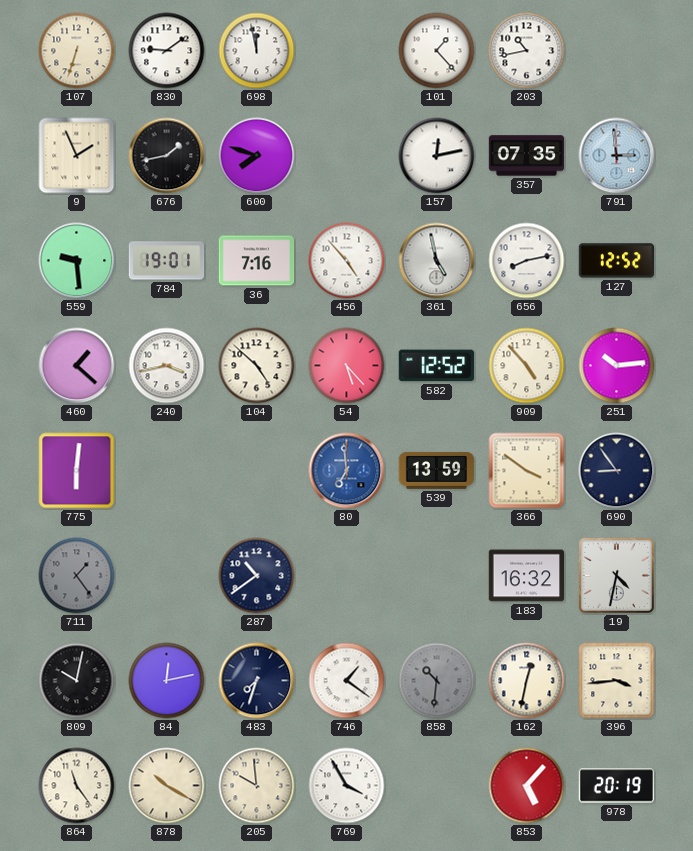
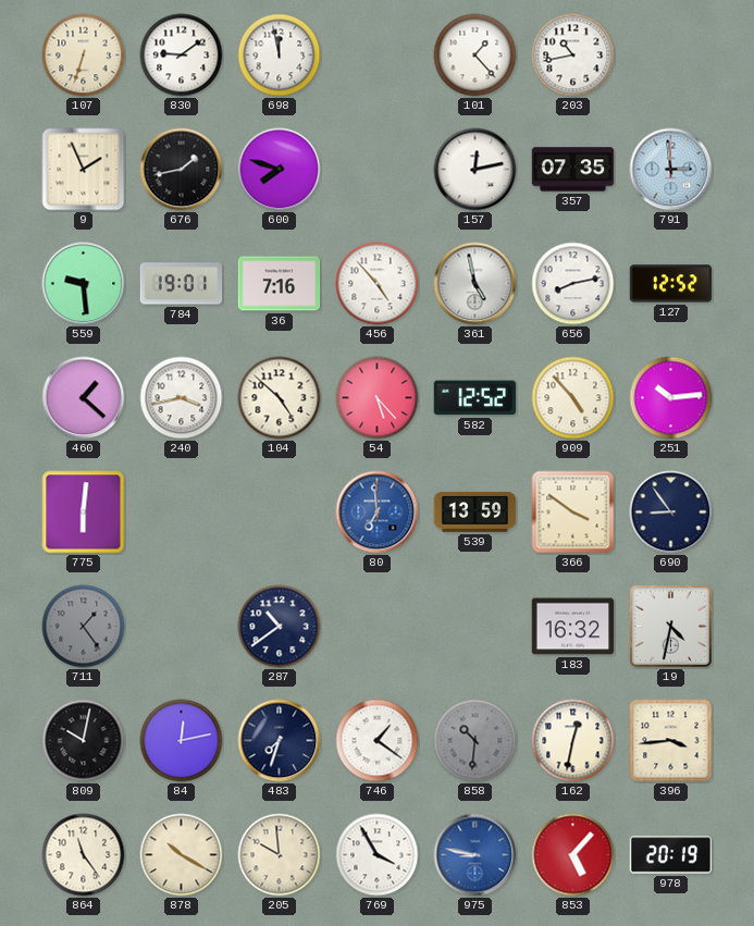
975: none -> 8:47 (475, 855)
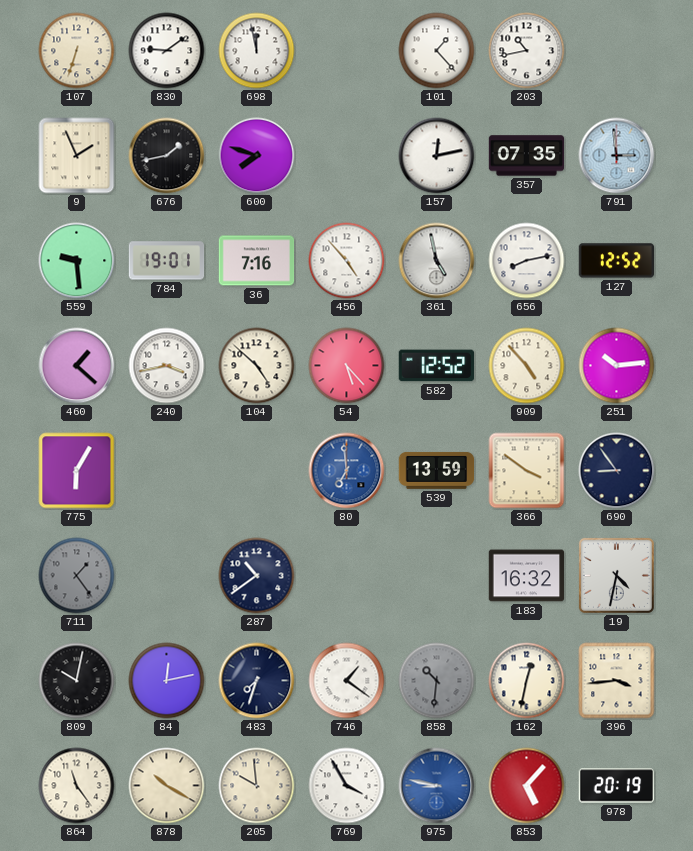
775: 6:01 -> 6:05 (77, 471)
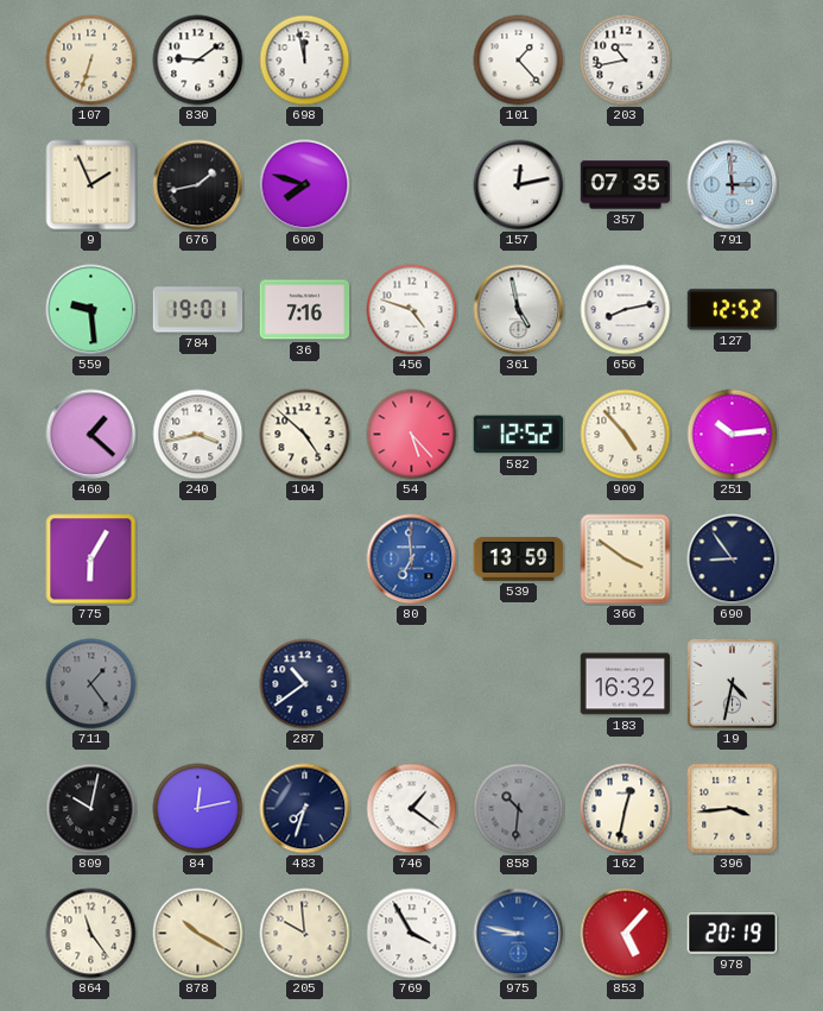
456: 4:53 -> 4:48 (412, 310)
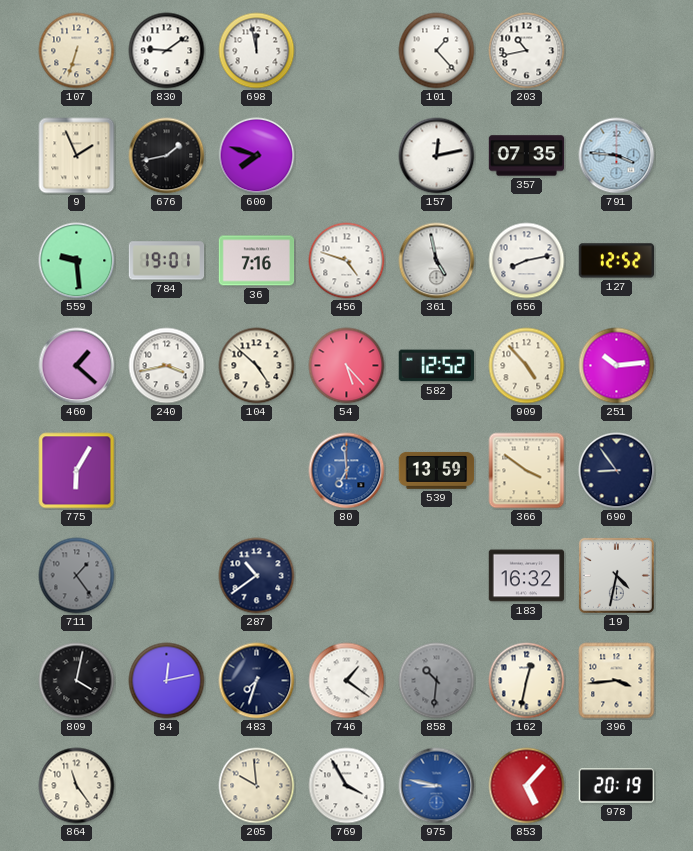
791: 2:59 -> 3:46 (617, 156)
809: 10:02 -> 4:02 (77, 681)
878: 10:20 -> none (198, 934)
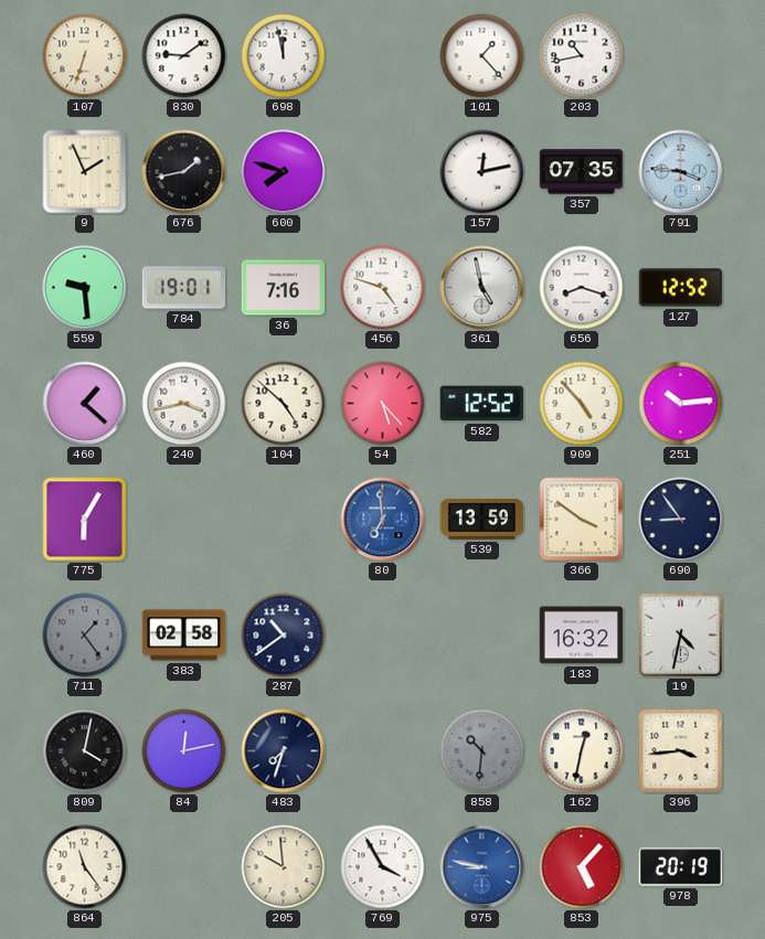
656: 8:13 -> 8:18 (582, 288)
383: none -> 02:58 (184, 636)
746: 1:21 -> none (347, 681)
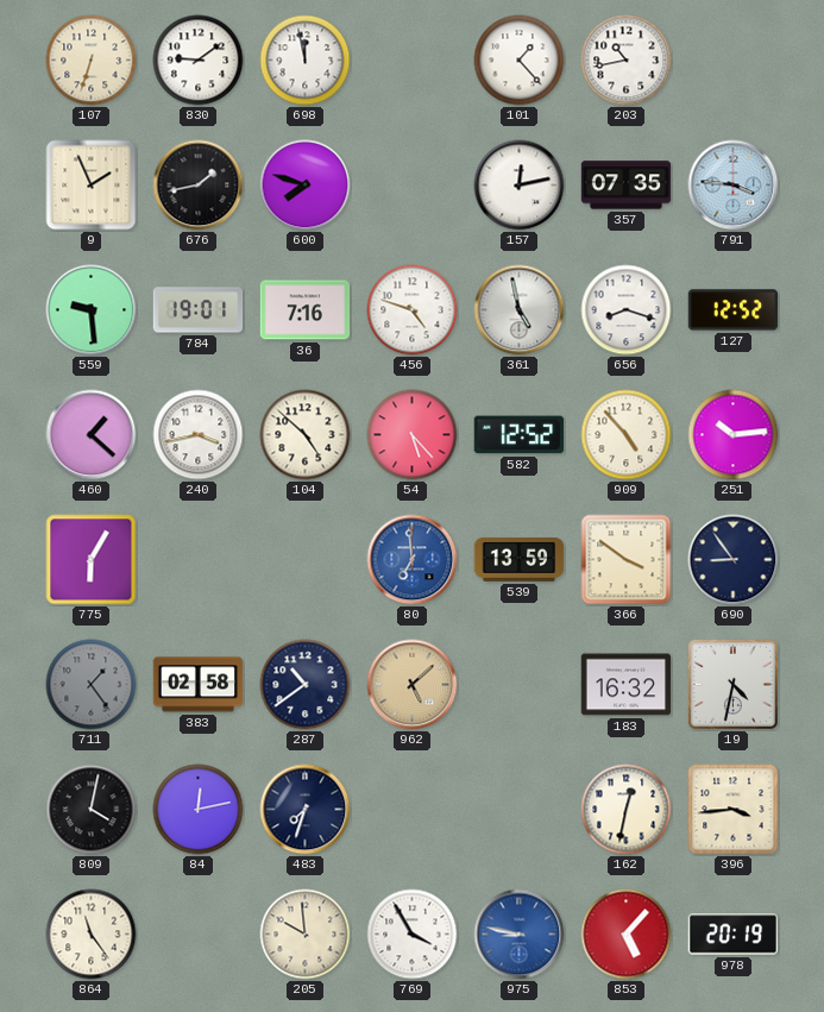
962: none -> 5:08 (413, 685)
858: 10:31 -> none (482, 751)
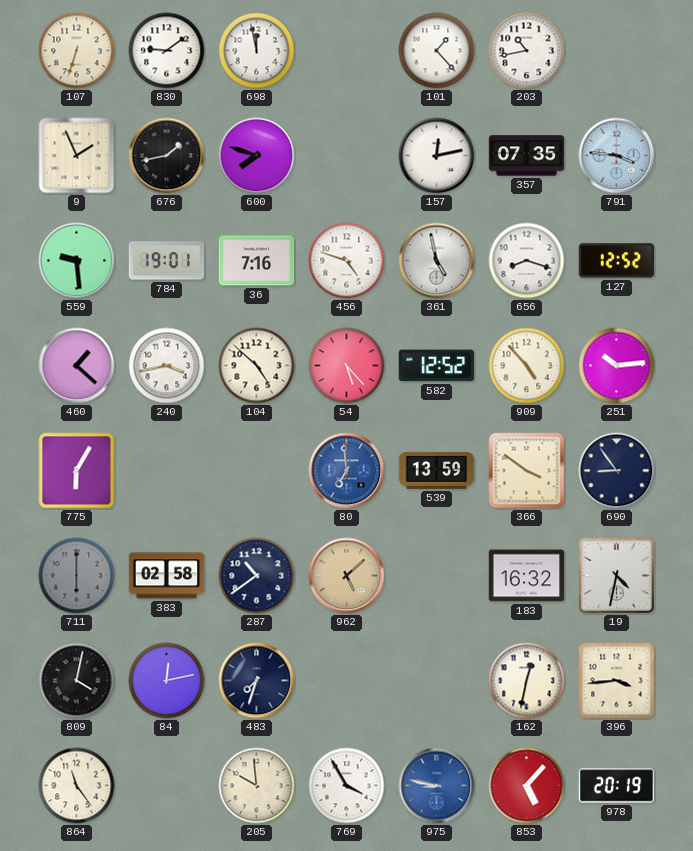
711: 1:24 -> 6:00 (77, 576)
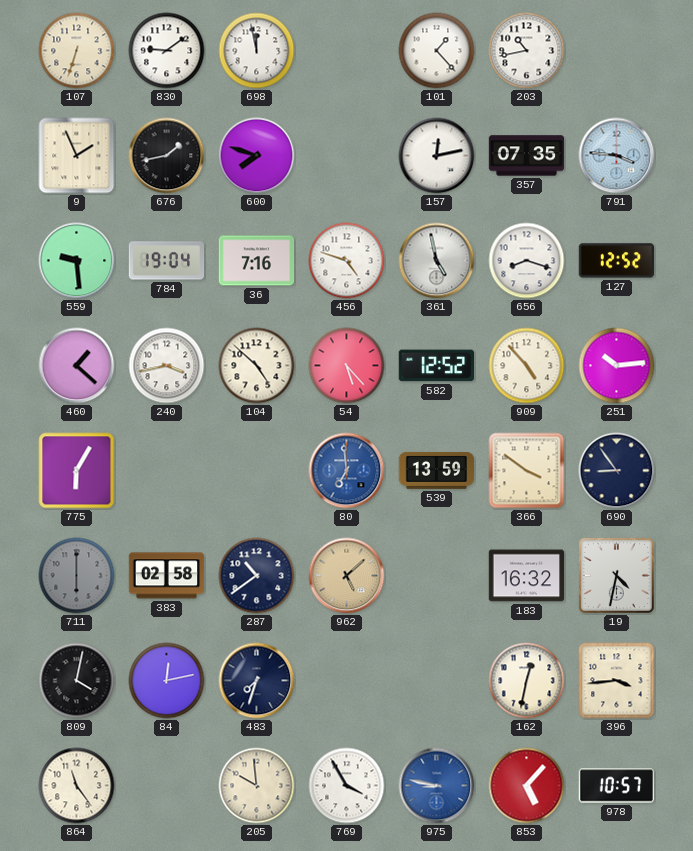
784: 19:01 -> 19:04 (167, 261)
978: 20:19 -> 10:57 (617, 786)
